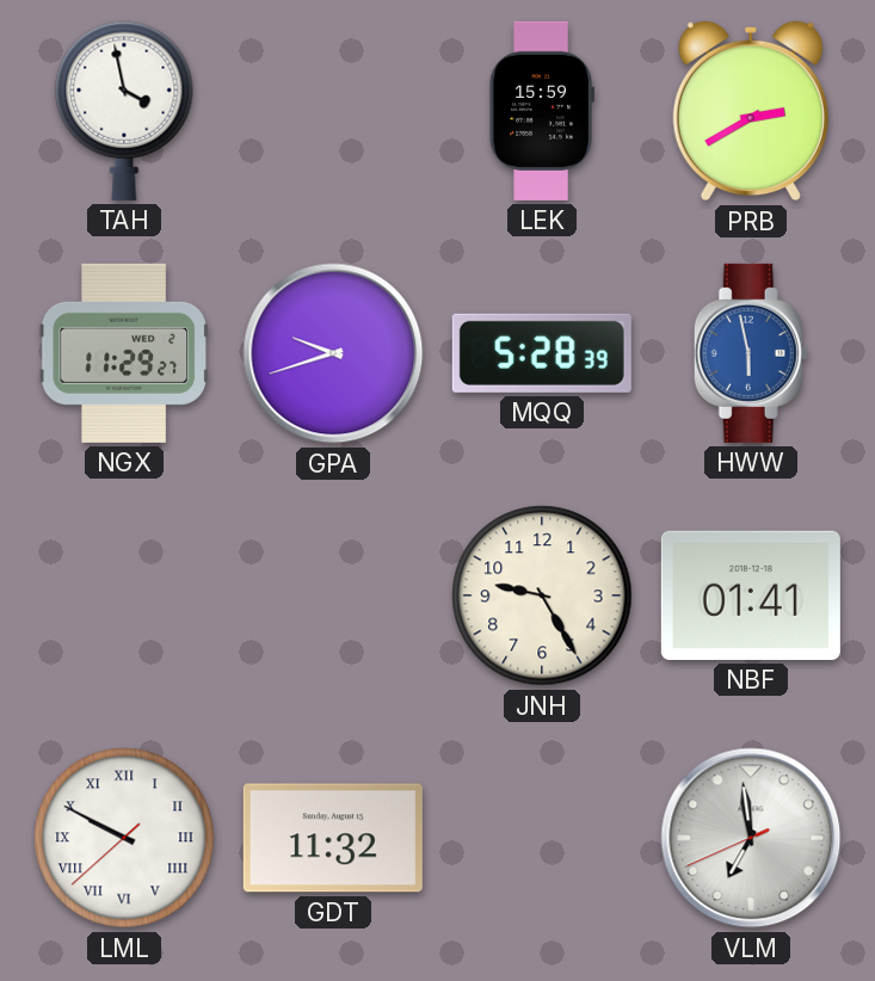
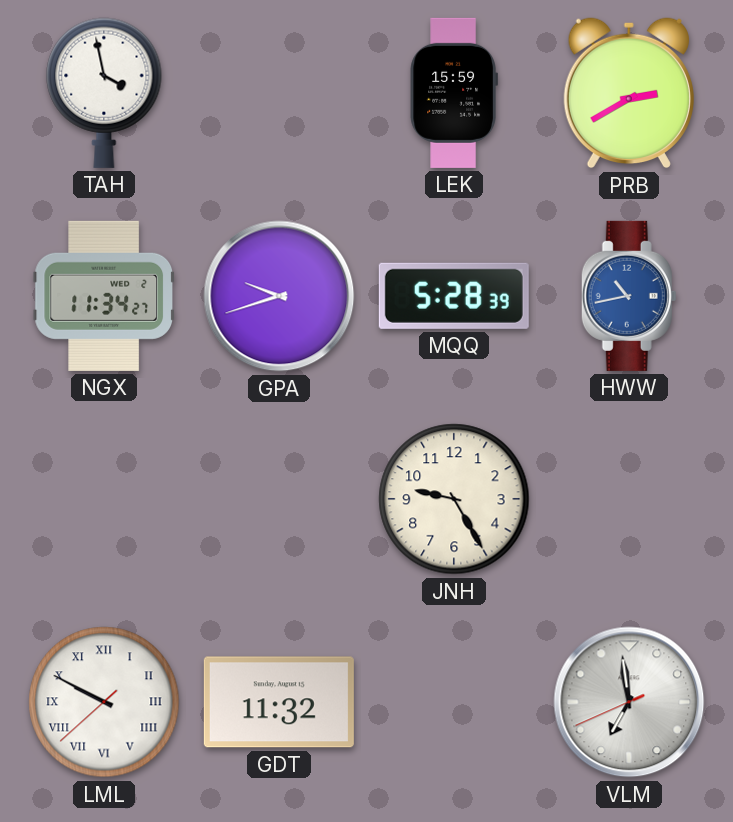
NGX: 11:29 -> 11:34 (103, 296)
HWW: 5:58 -> 10:43 (629, 296)
NBF: 01:41 -> none (751, 596)
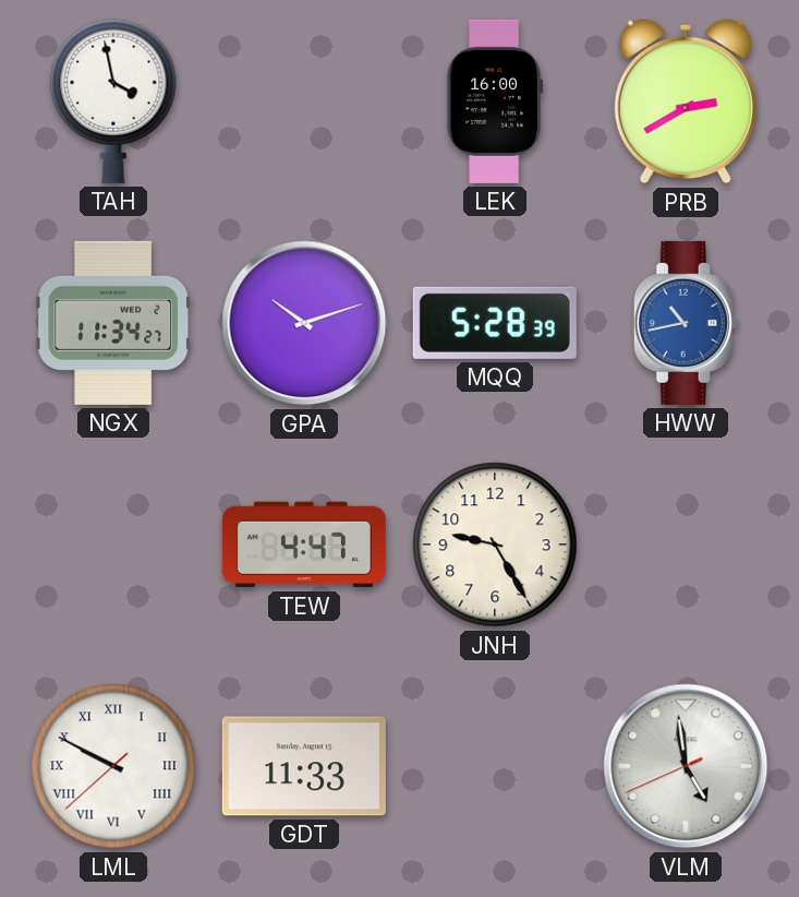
LEK: 15:59 -> 16:00 (495, 101)
GPA: 9:42 -> 10:12 (304, 323)
TEW: none -> 4:47 (304, 545)
GDT: 11:32 -> 11:33 (304, 766)
VLM: 6:58 -> 4:58 (686, 766)
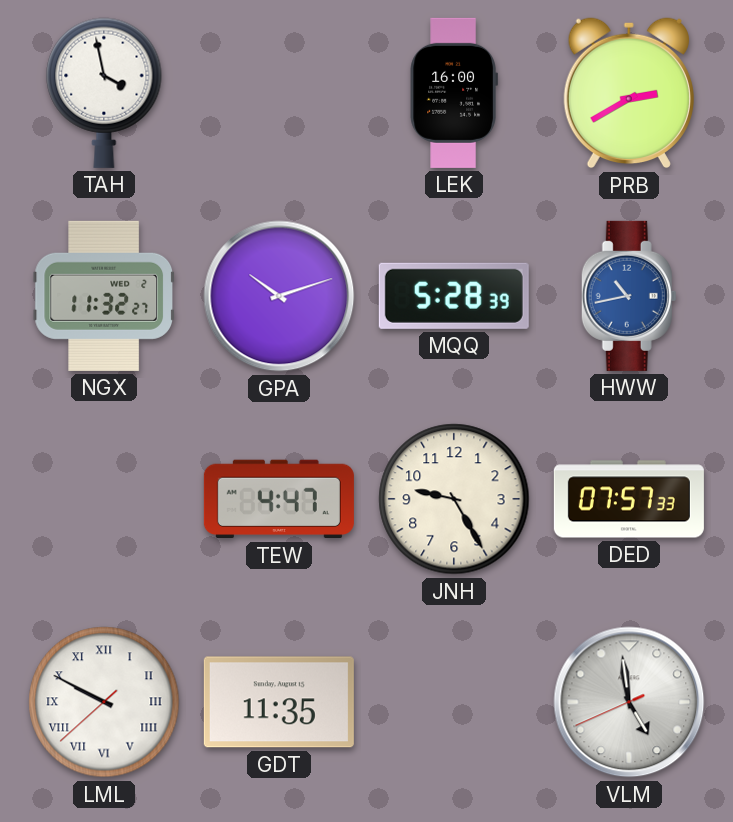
NGX: 11:34 -> 11:32 (103, 296)
DED: none -> 07:57 (629, 499)
GDT: 11:33 -> 11:35 (279, 702)
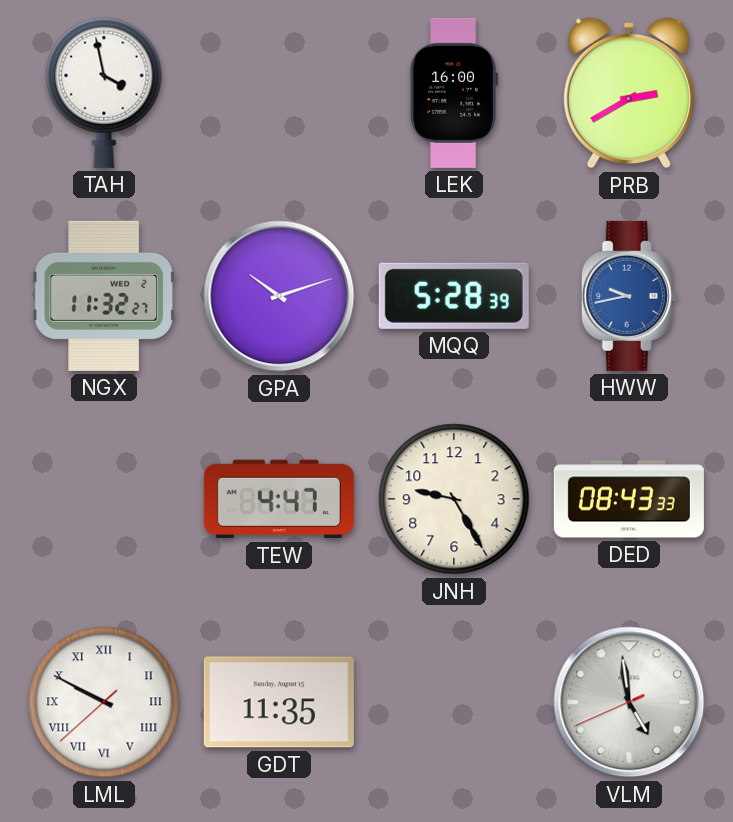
HWW: 10:43 -> 9:43 (629, 296)
DED: 07:57 -> 08:43 (629, 499)
